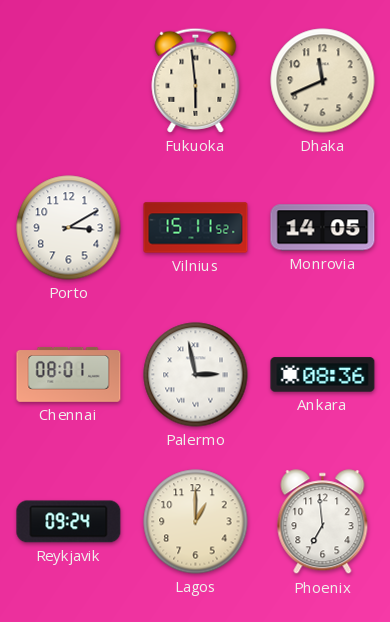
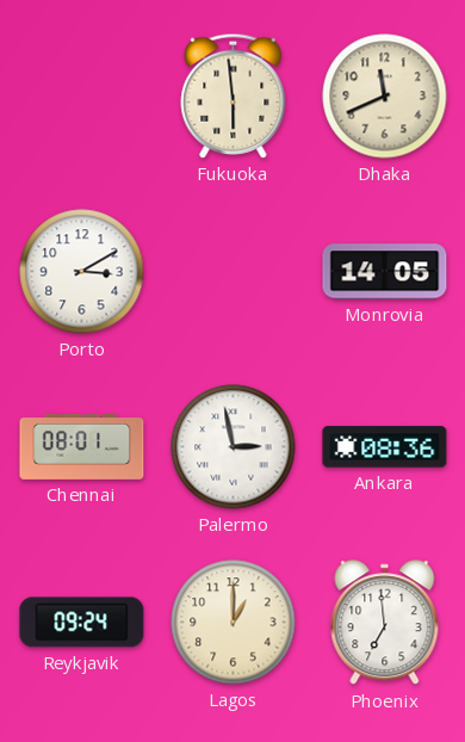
Vilnius: 15:11 -> none (196, 228)
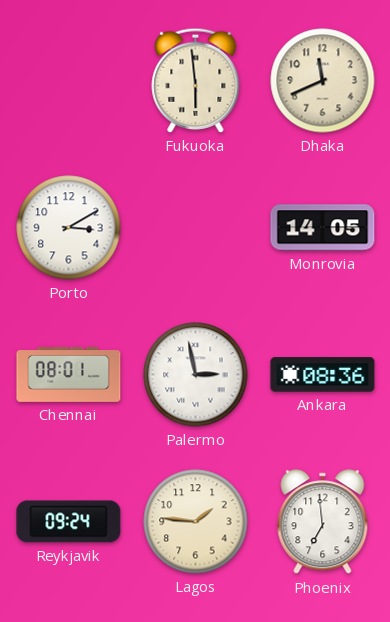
Lagos: 1:00 -> 1:46 (196, 522)
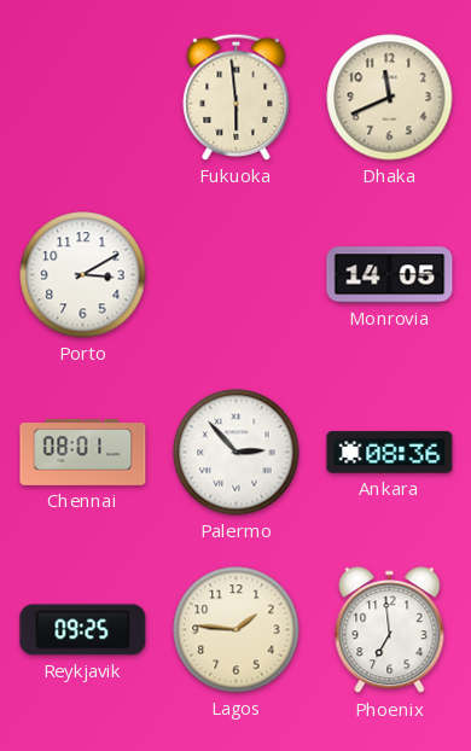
Palermo: 2:58 -> 2:53 (237, 453)
Reykjavik: 09:24 -> 09:25 (83, 630)
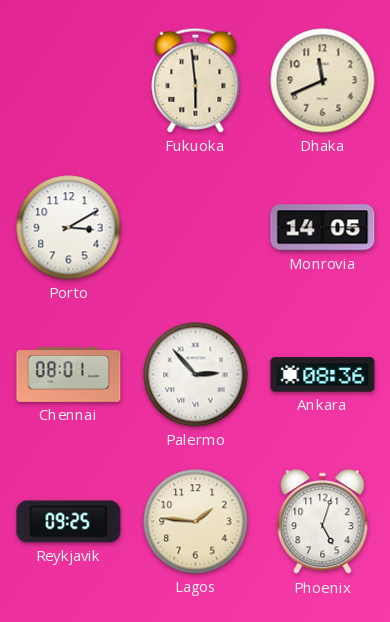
Phoenix: 6:59 -> 5:03 (323, 522)
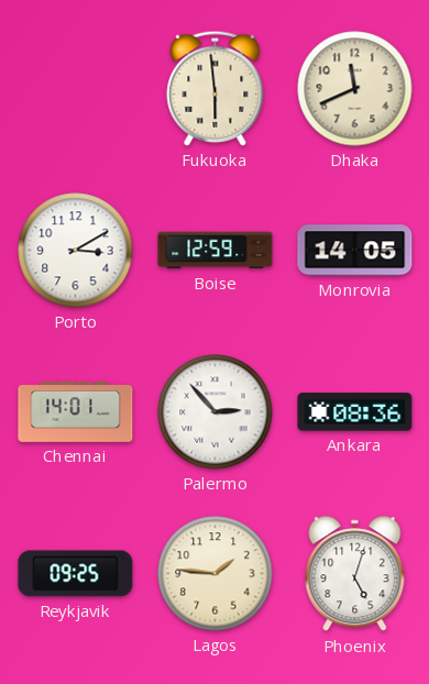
Boise: none -> 12:59 (216, 251)
Chennai: 08:01 -> 14:01 (76, 411)
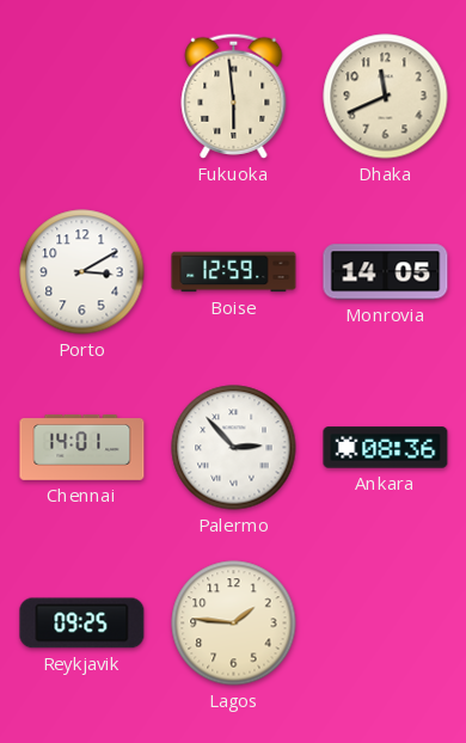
Phoenix: 5:03 -> none (355, 574)
